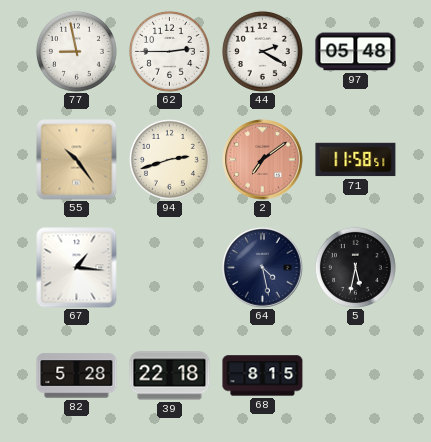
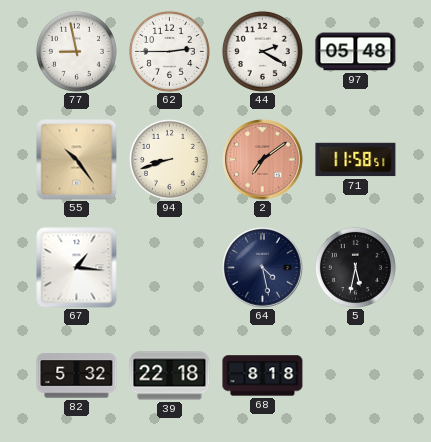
94: 2:42 -> 8:42 (169, 159)
82: 5:28 -> 5:32 (77, 376)
68: 8:15 -> 8:18 (263, 376)
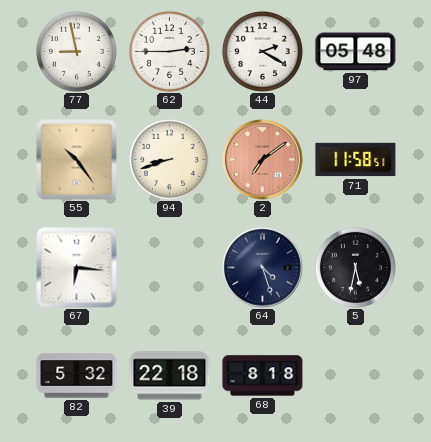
67: 1:16 -> 6:16 (77, 268)
64: 4:28 -> 4:27 (263, 268)
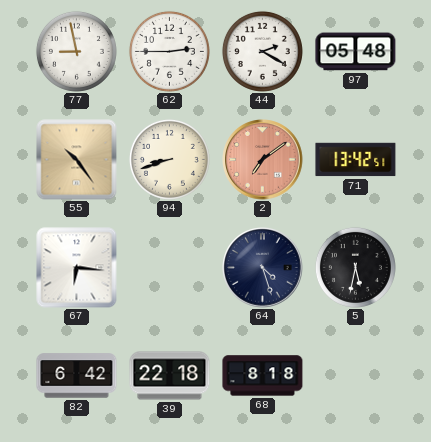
71: 11:58 -> 13:42 (356, 160)
82: 5:32 -> 6:42 (77, 376)
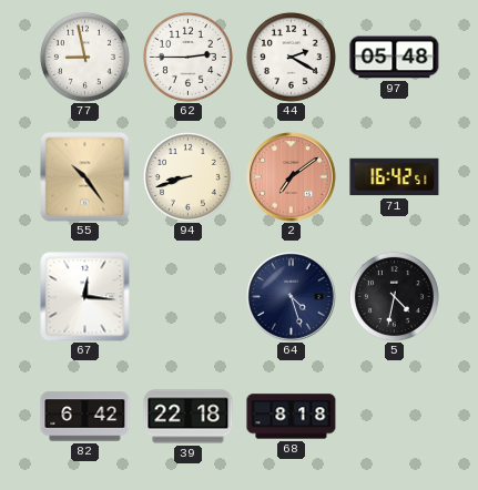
71: 13:42 -> 16:42 (395, 177)
67: 6:16 -> 12:16 (85, 297)
5: 5:32 -> 4:32 (394, 296)
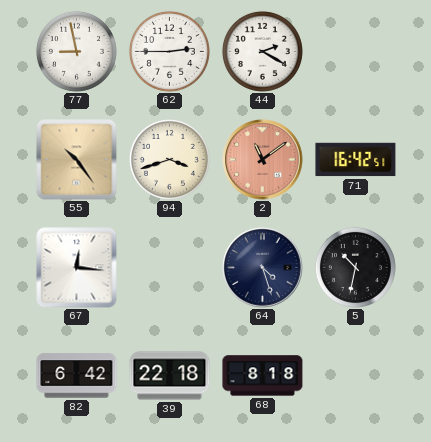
97: 05:48 -> none (395, 58)
94: 8:42 -> 3:42 (169, 159)
2: 7:09 -> 11:09 (263, 160)
5: 4:32 -> 10:32 (355, 267)
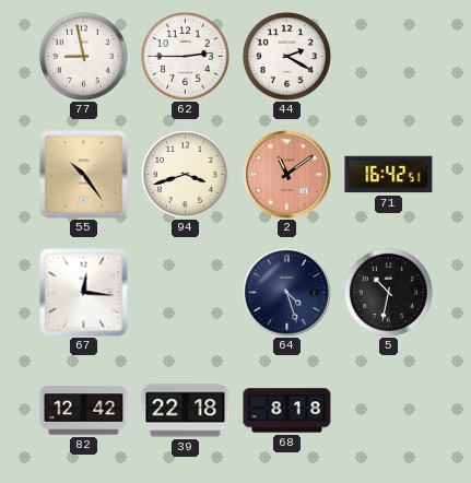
82: 6:42 -> 12:42 (84, 411)
